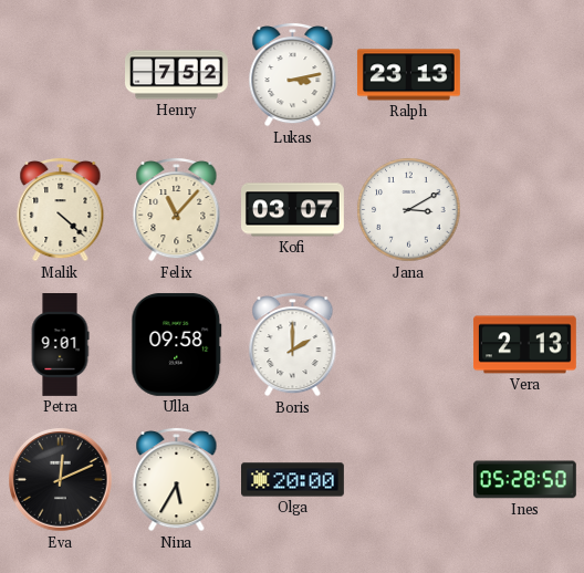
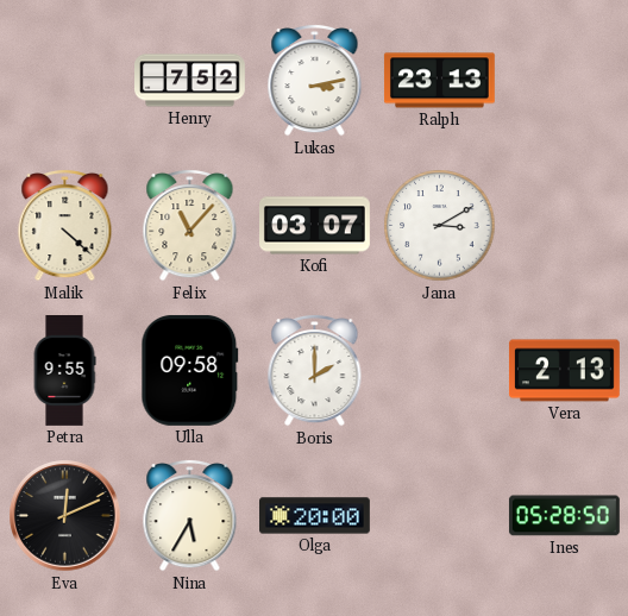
Petra: 9:01 -> 9:55 (64, 371)
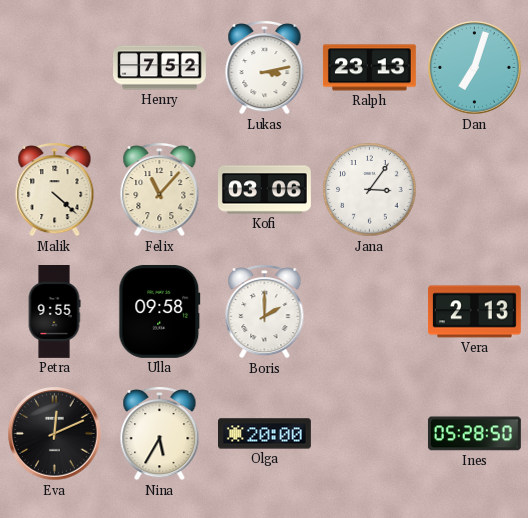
Dan: none -> 7:03 (475, 68)
Kofi: 03:07 -> 03:06 (265, 190)
Jana: 3:10 -> 3:06 (370, 190)
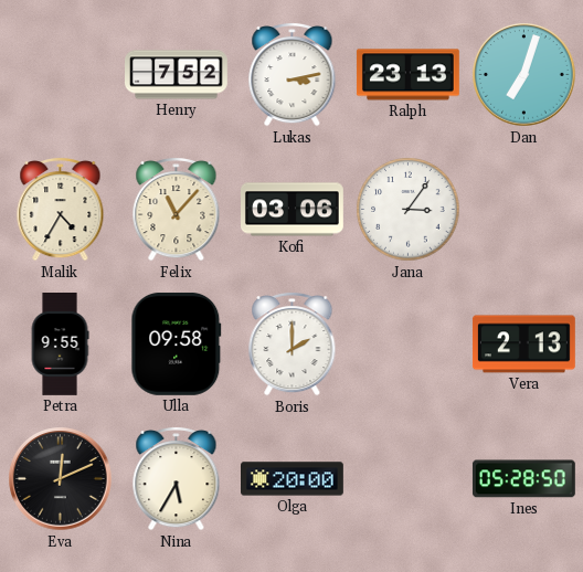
Malik: 4:22 -> 4:35 (61, 209)
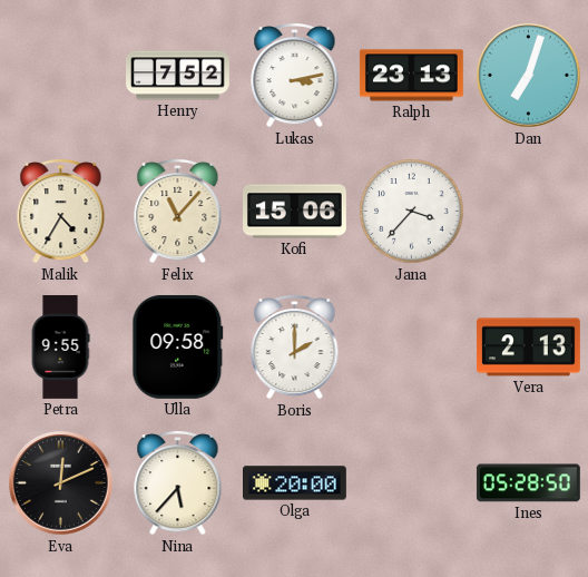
Kofi: 03:06 -> 15:06 (295, 212)
Jana: 3:06 -> 3:37 (412, 212)
Nina: 5:35 -> 5:37 (178, 482)
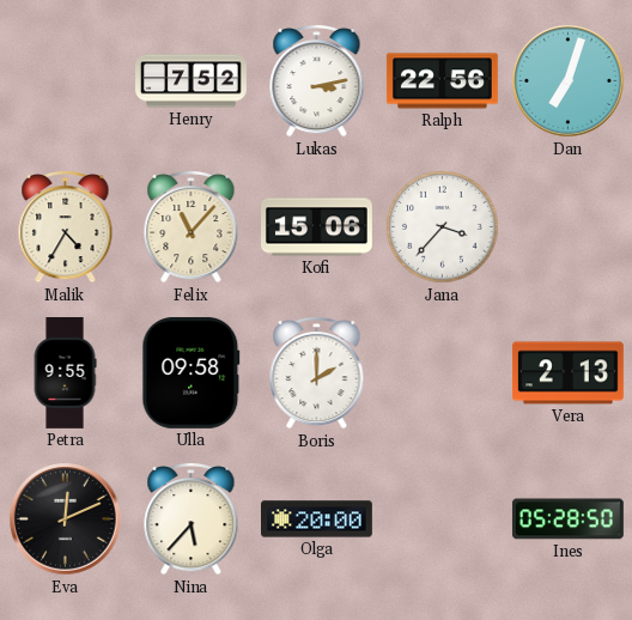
Ralph: 23:13 -> 22:56 (442, 81)
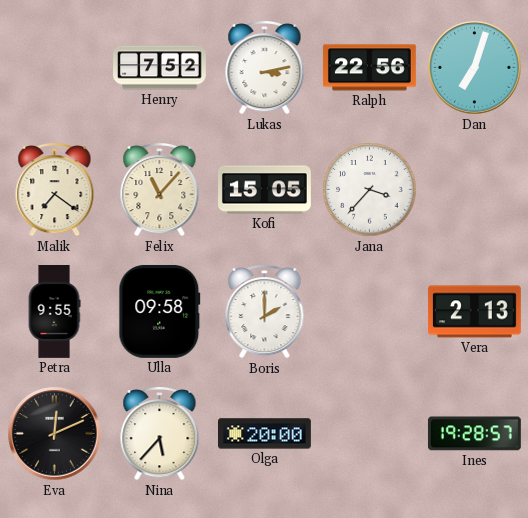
Malik: 4:35 -> 7:21 (55, 189)
Kofi: 15:06 -> 15:05 (265, 190)
Ines: 05:28 -> 19:28 (474, 434)
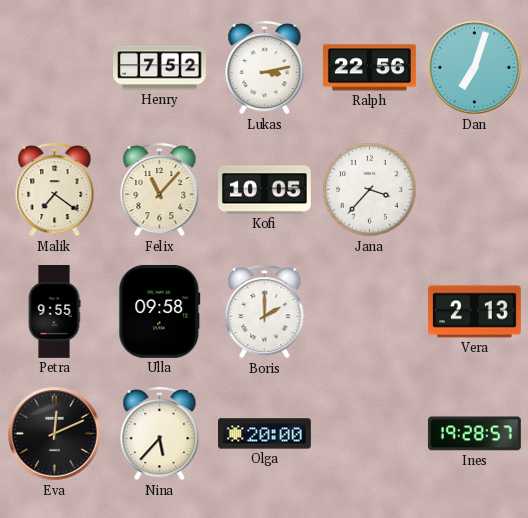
Kofi: 15:05 -> 10:05 (265, 190)
